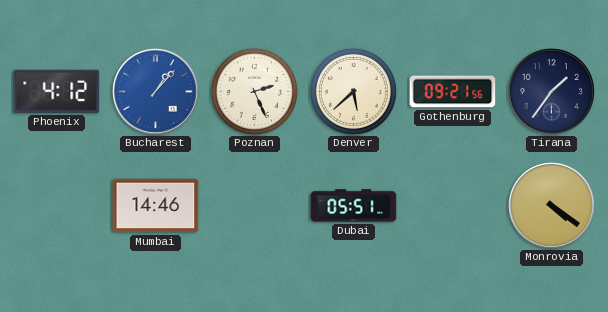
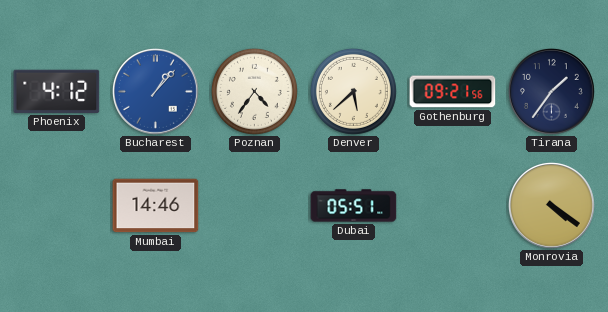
Poznan: 2:26 -> 4:36 (254, 91)
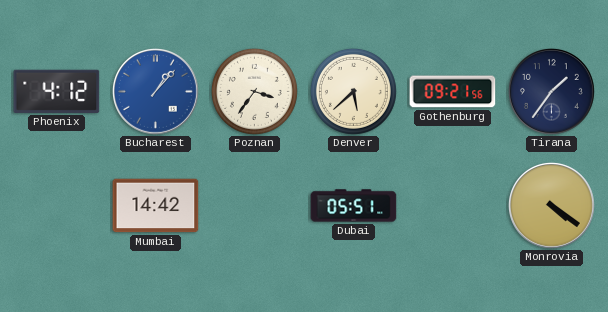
Poznan: 4:36 -> 3:36 (254, 91)
Mumbai: 14:46 -> 14:42 (156, 206)
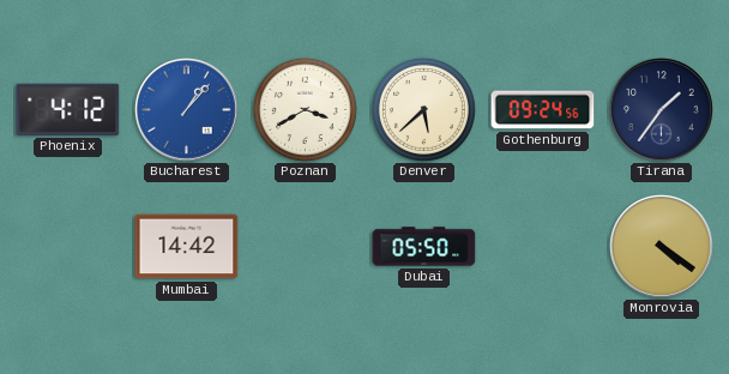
Poznan: 3:36 -> 3:40 (305, 109)
Gothenburg: 09:21 -> 09:24 (543, 110)
Dubai: 05:51 -> 05:50 (424, 247)
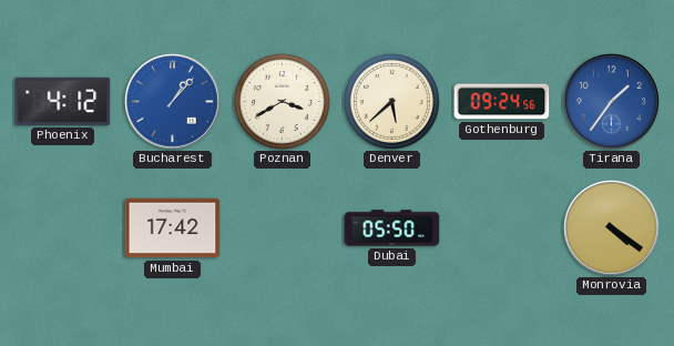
Tirana dial: navy -> blue (611, 101)
Mumbai: 14:42 -> 17:42 (173, 228)
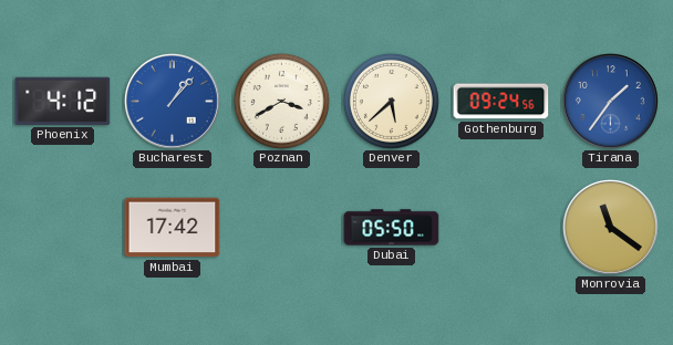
Monrovia: 4:21 -> 11:21 (610, 227)
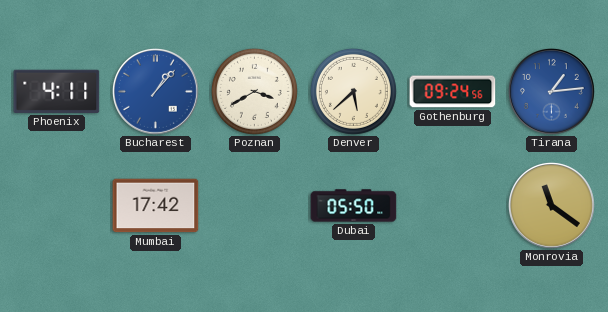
Phoenix: 4:12 -> 4:11 (57, 91)
Tirana: 1:36 -> 1:14 (551, 91)
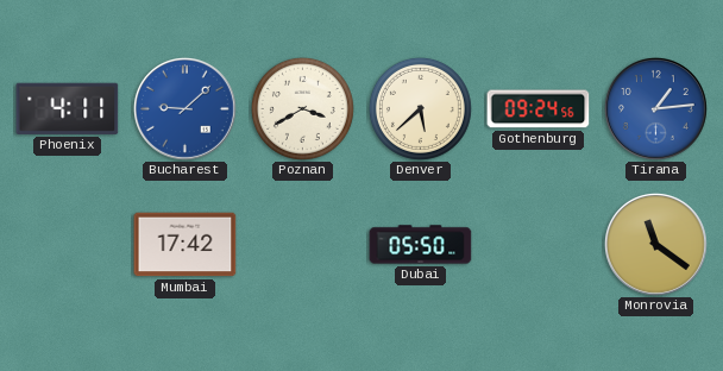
Bucharest: 1:07 -> 9:08 (184, 108)
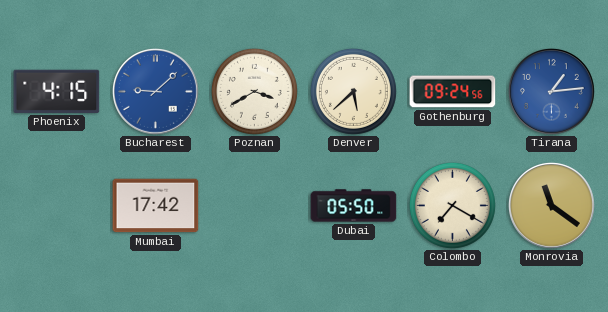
Phoenix: 4:11 -> 4:15 (57, 91)
Colombo: none -> 7:20 (452, 205)
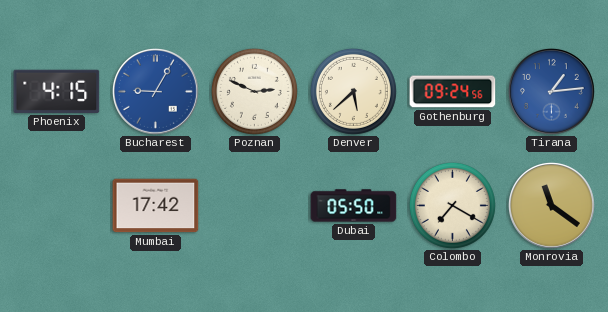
Bucharest: 9:08 -> 9:05 (155, 91)
Poznan: 3:40 -> 2:49 (254, 91)
